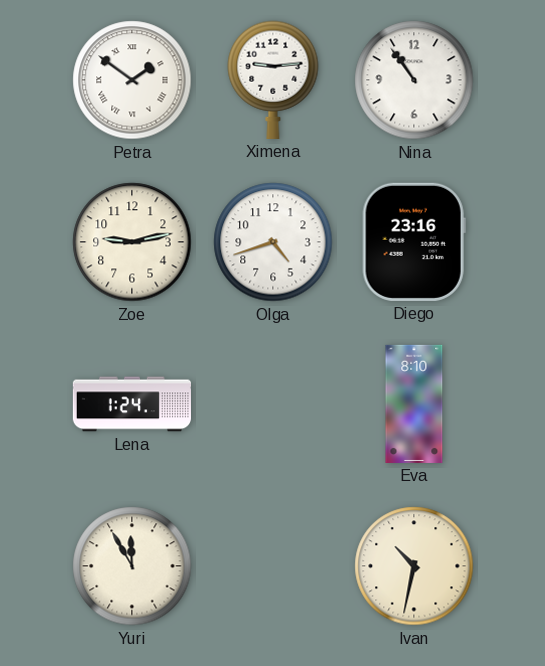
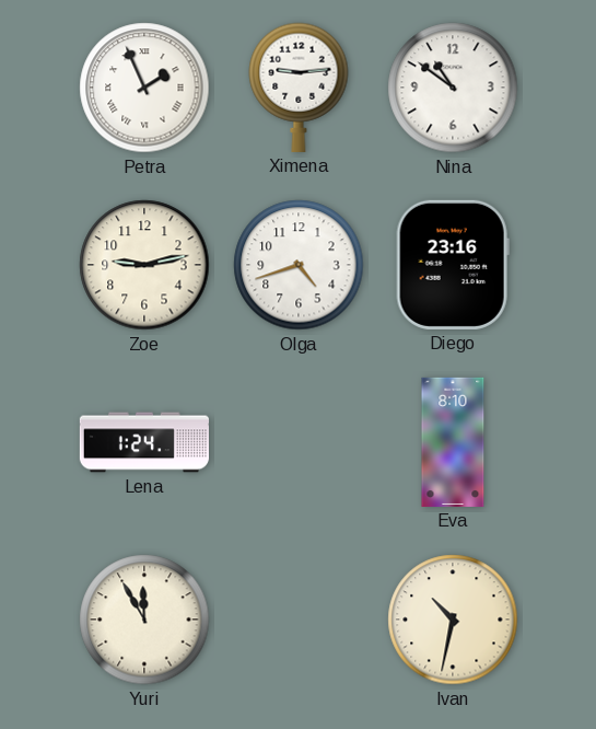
Petra: 1:51 -> 1:56 (144, 88)
Nina: 10:54 -> 10:51 (453, 88)
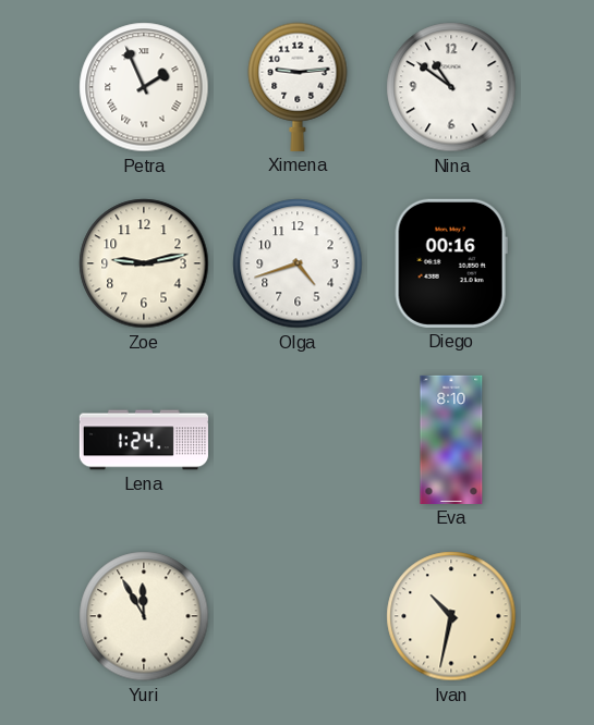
Diego: 23:16 -> 00:16 (451, 263)
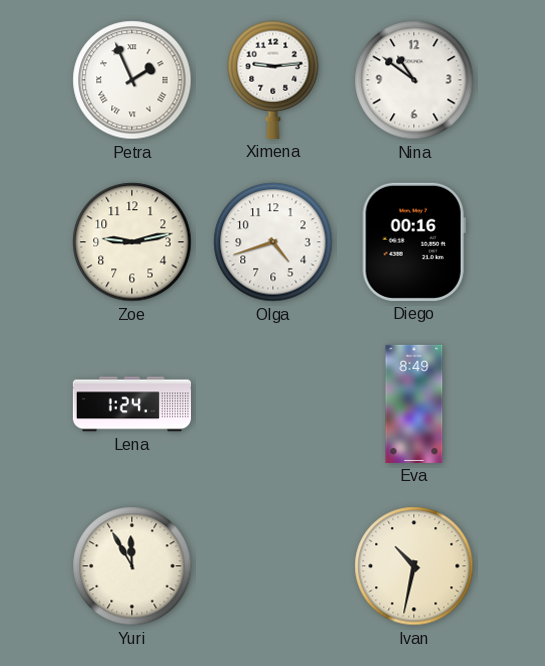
Eva: 8:10 -> 8:49 (414, 404)
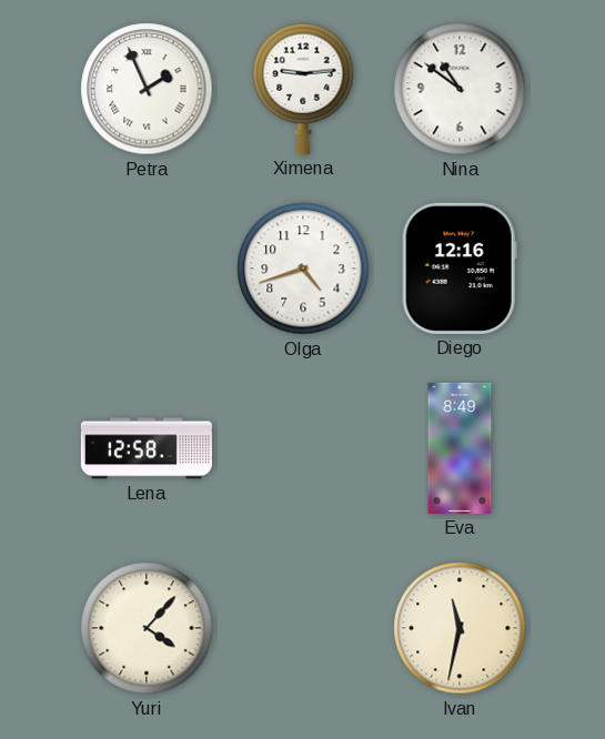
Zoe: 9:13 -> none (132, 242)
Diego: 00:16 -> 12:16 (460, 269)
Lena: 1:24 -> 12:58 (147, 448)
Yuri: 11:55 -> 4:07 (147, 628)
Ivan: 10:32 -> 11:32 (460, 628)
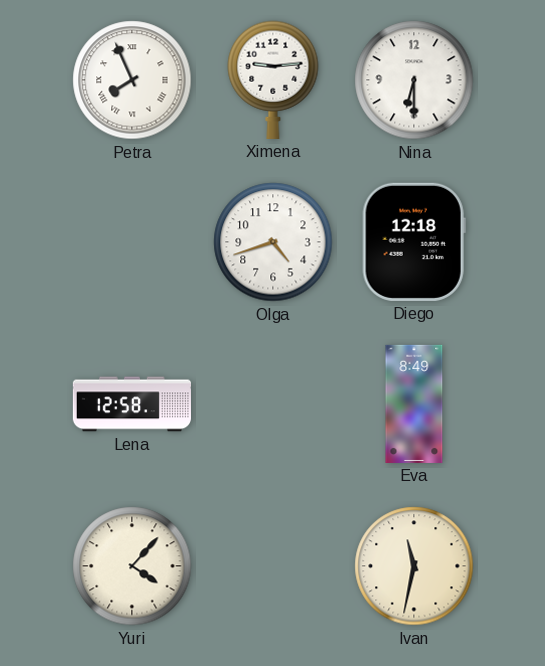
Petra: 1:56 -> 7:56 (132, 80)
Nina: 10:51 -> 6:30 (414, 80)
Diego: 12:16 -> 12:18 (414, 242)
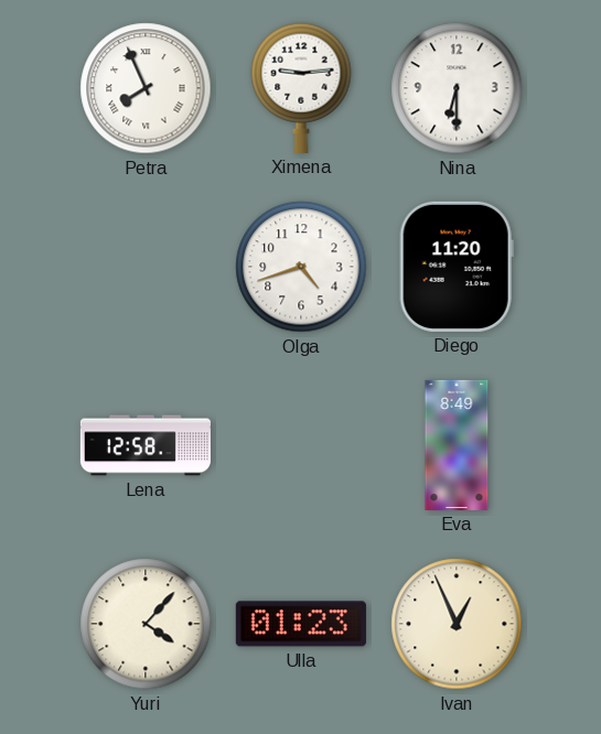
Diego: 12:18 -> 11:20 (457, 267)
Ulla: none -> 01:23 (301, 624)
Ivan: 11:32 -> 12:56 (457, 624)
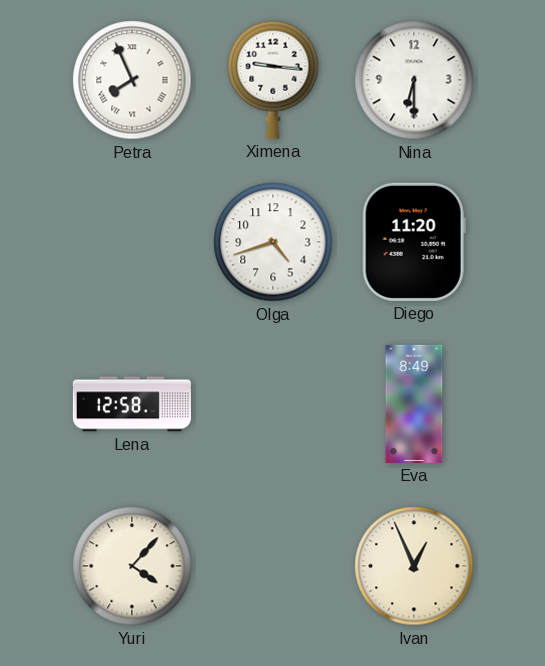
Ximena: 9:14 -> 9:16 (273, 80)
Ulla: 01:23 -> none (301, 624)
